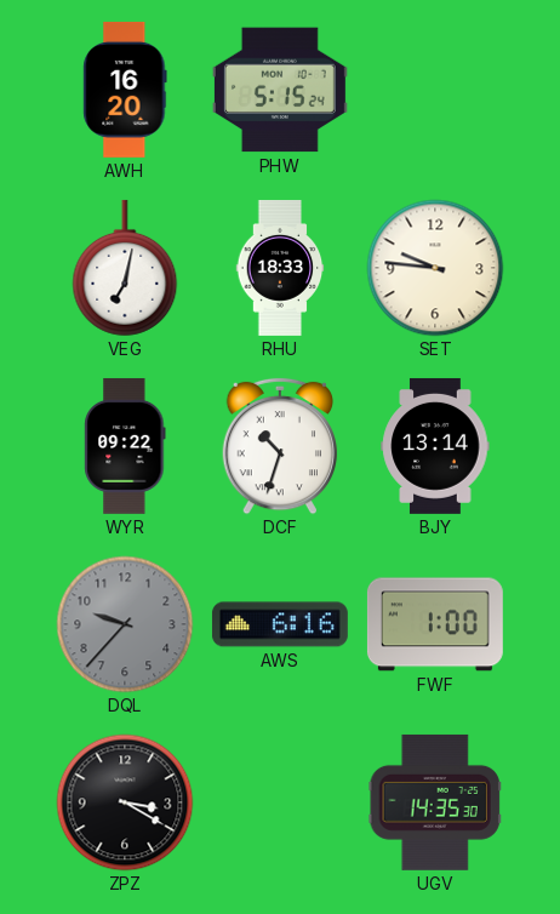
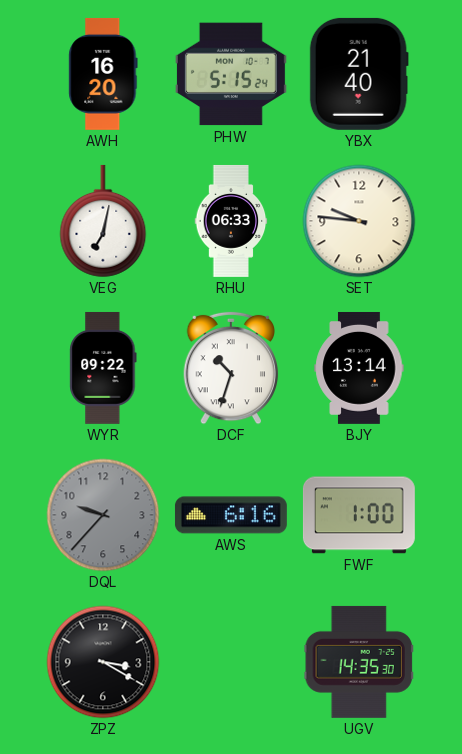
YBX: none -> 21:40 (359, 74)
RHU: 18:33 -> 06:33 (231, 221)
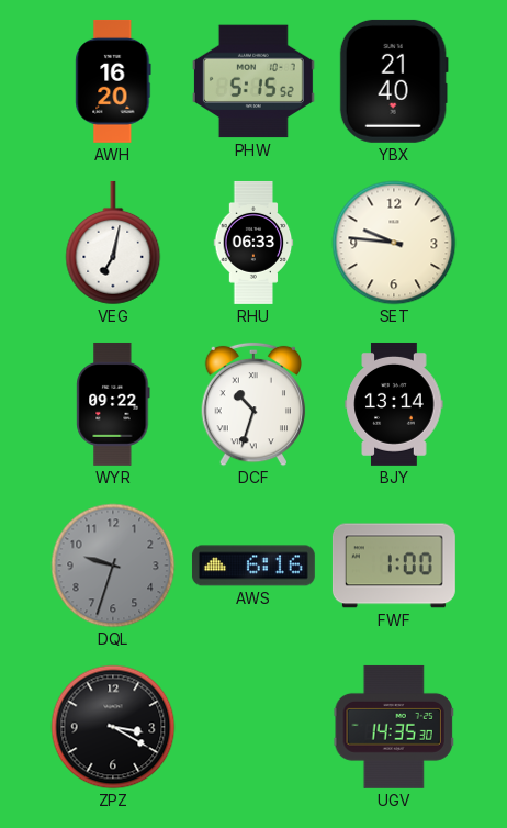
PHW: 5:15:24 -> 5:15:52 (253, 81)
DQL: 9:37 -> 9:33 (113, 566)
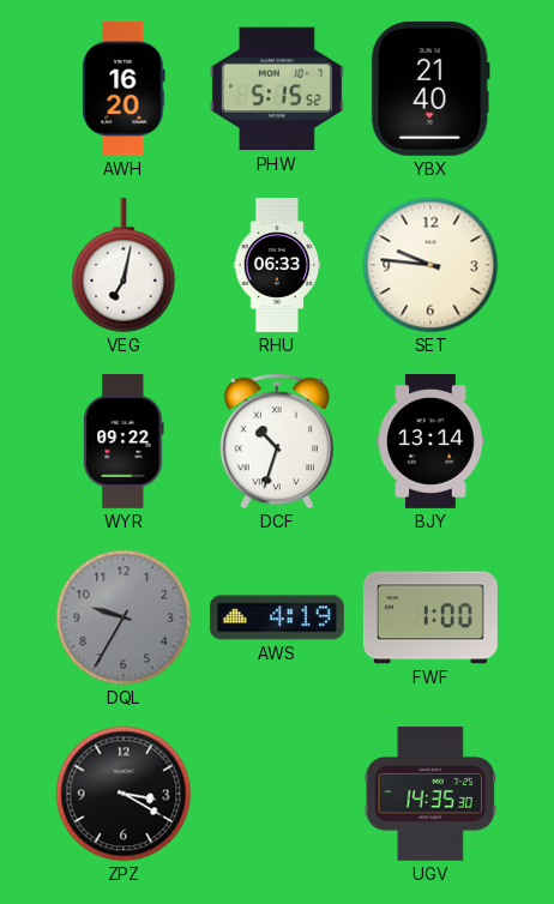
DQL: 9:33 -> 9:35 (124, 617)
AWS: 6:16 -> 4:19 (277, 617)
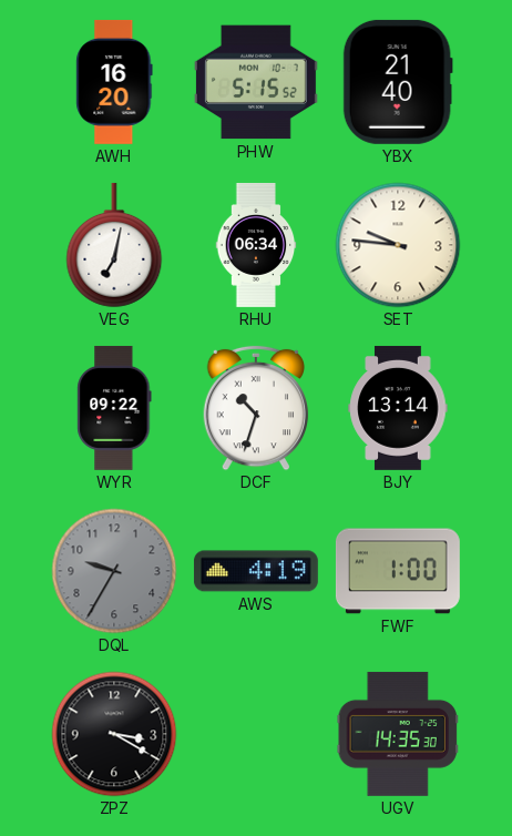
RHU: 06:33 -> 06:34 (256, 245)
